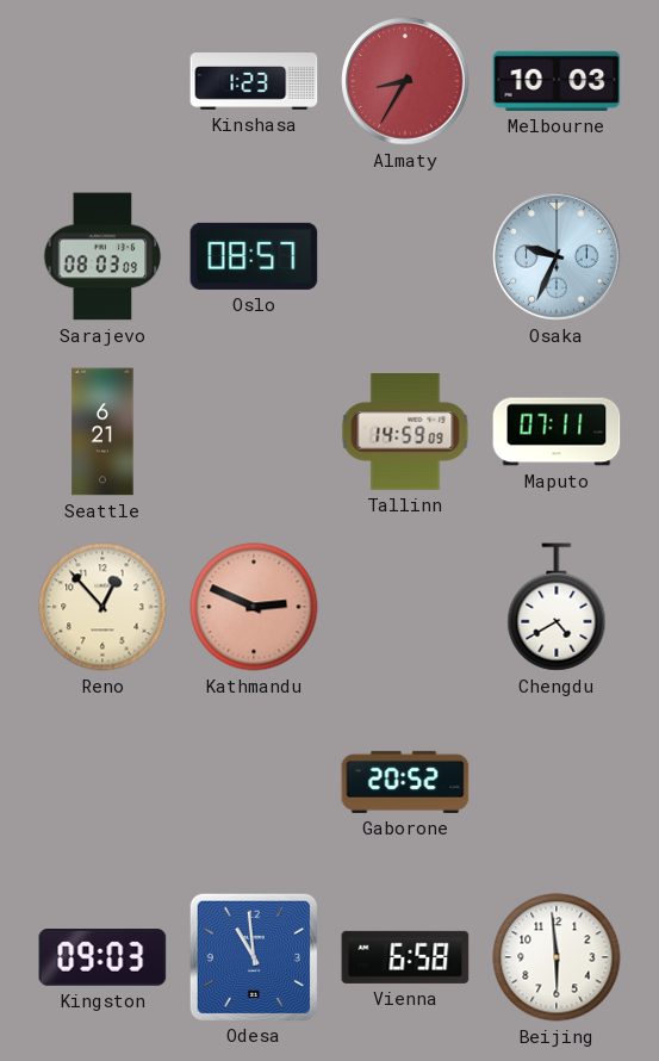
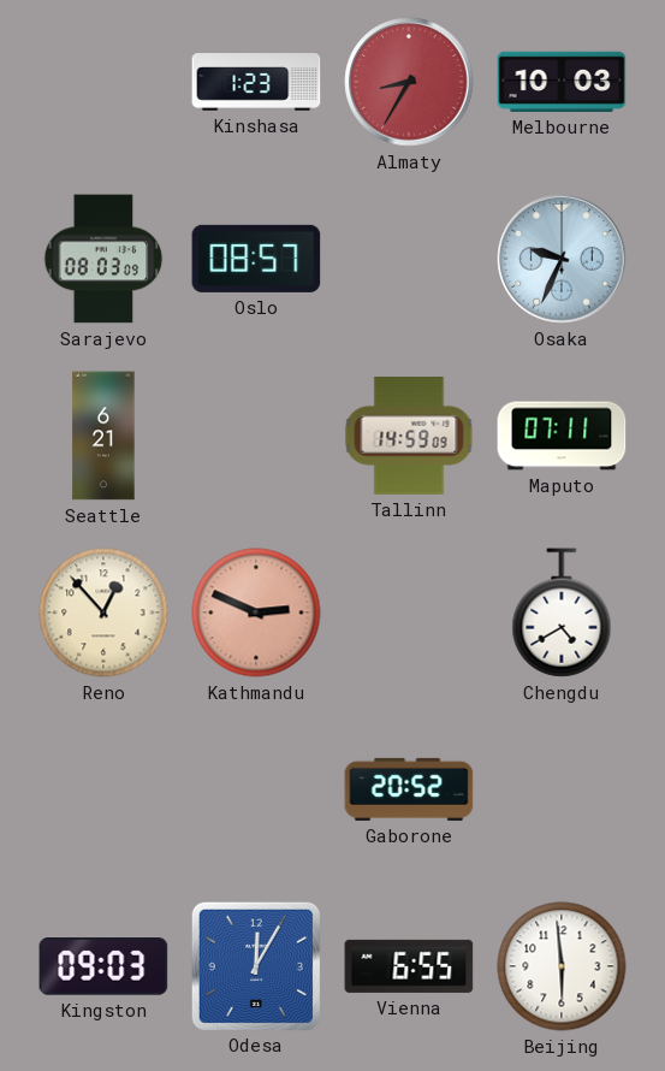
Odesa: 10:59 -> 12:05 (255, 965)
Vienna: 6:58 -> 6:55 (409, 966)
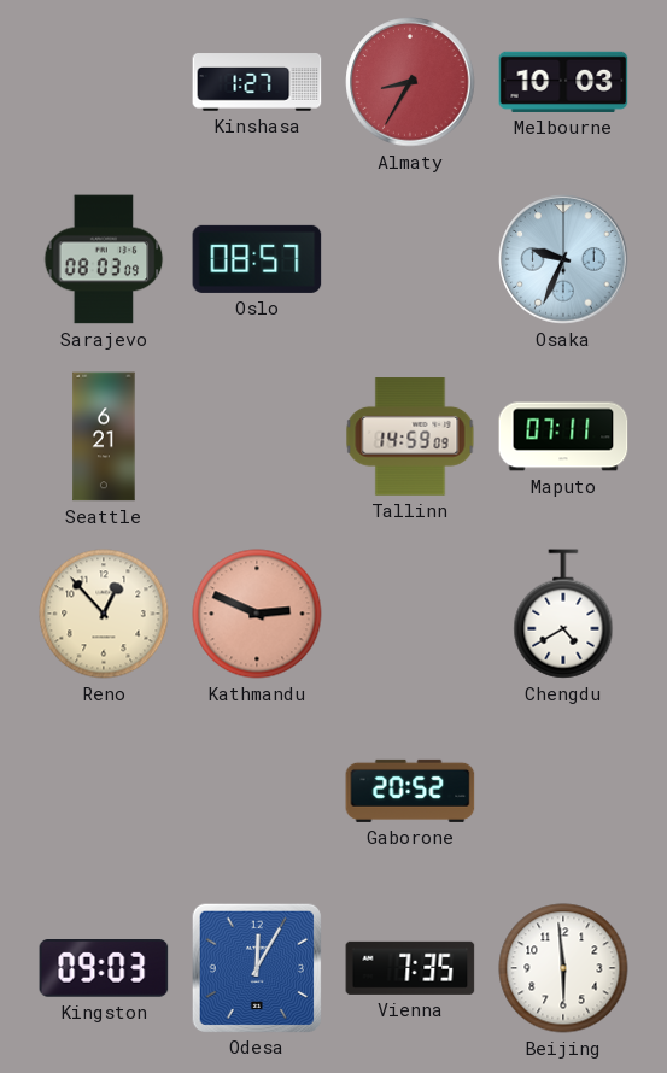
Kinshasa: 1:23 -> 1:27 (257, 82)
Vienna: 6:55 -> 7:35 (410, 968)
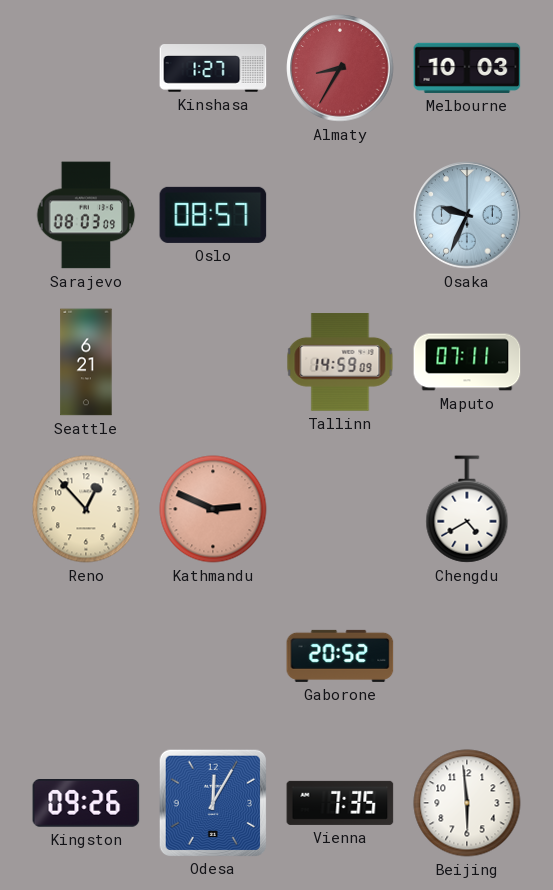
Kingston: 09:03 -> 09:26 (86, 804)
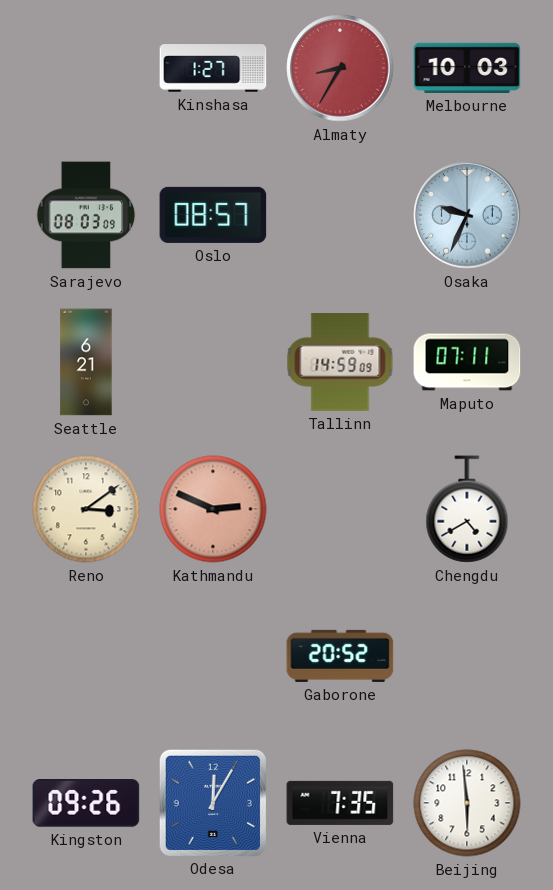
Reno: 12:53 -> 3:09 (86, 509)
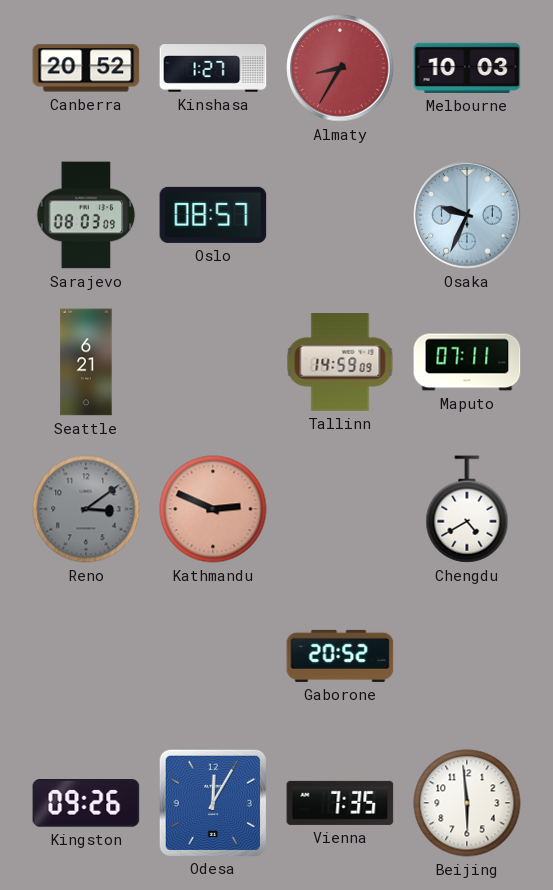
Canberra: none -> 20:52 (86, 68)
Reno dial: cream -> grey (86, 509)
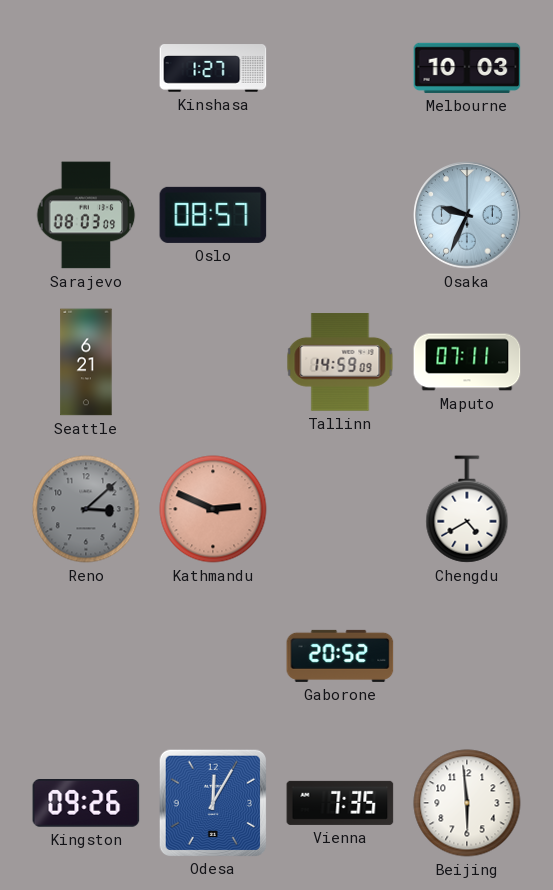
Canberra: 20:52 -> none (86, 68)
Almaty: 8:35 -> none (340, 68)
Reno: 3:09 -> 3:08 (86, 509)
